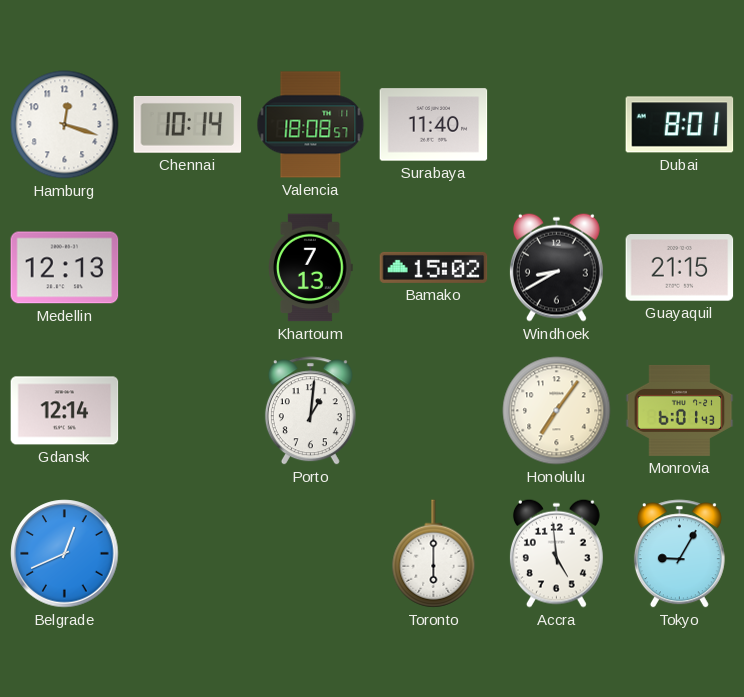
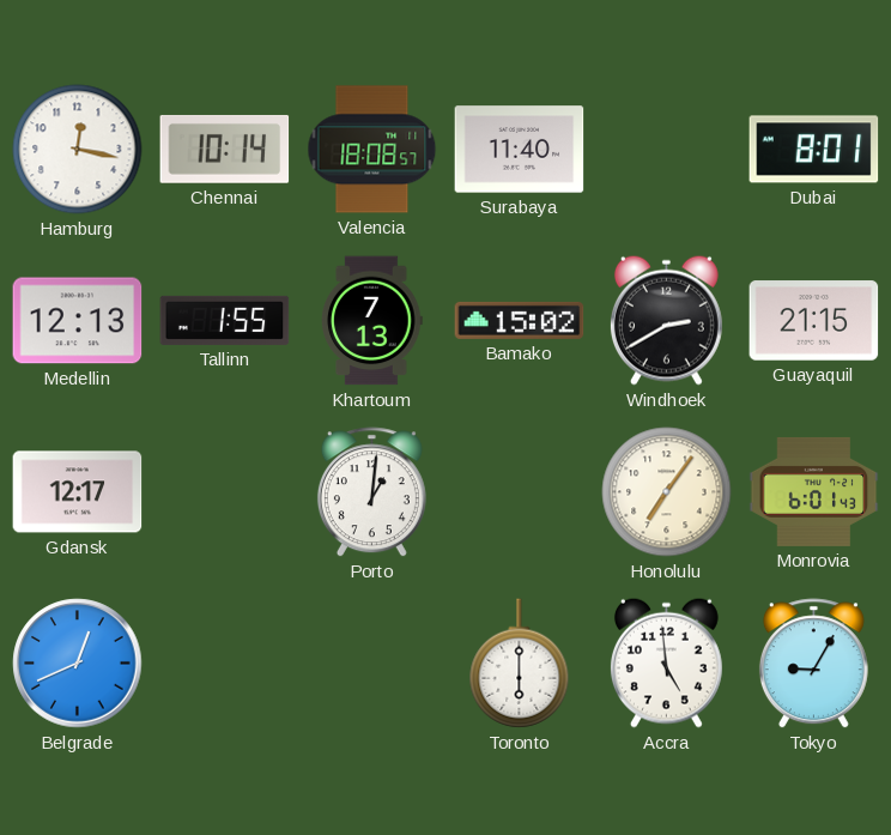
Hamburg: 12:18 -> 12:17 (78, 150)
Tallinn: none -> 1:55 (225, 320)
Windhoek: 8:40 -> 2:40 (666, 320)
Gdansk: 12:14 -> 12:17 (78, 492)
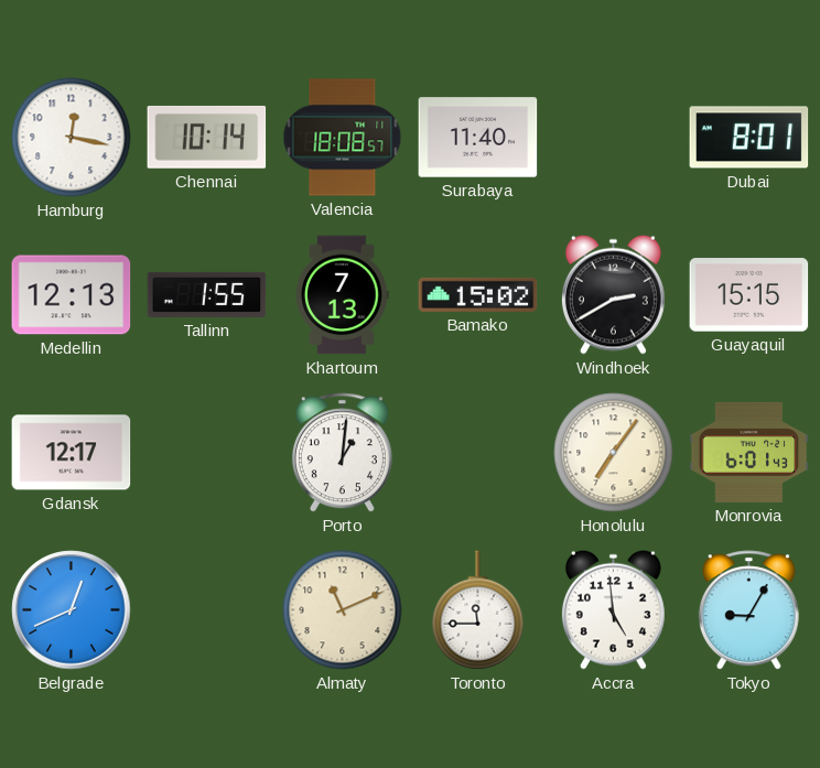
Guayaquil: 21:15 -> 15:15 (749, 295)
Almaty: none -> 11:11 (343, 610)
Toronto: 6:00 -> 11:45 (478, 610)
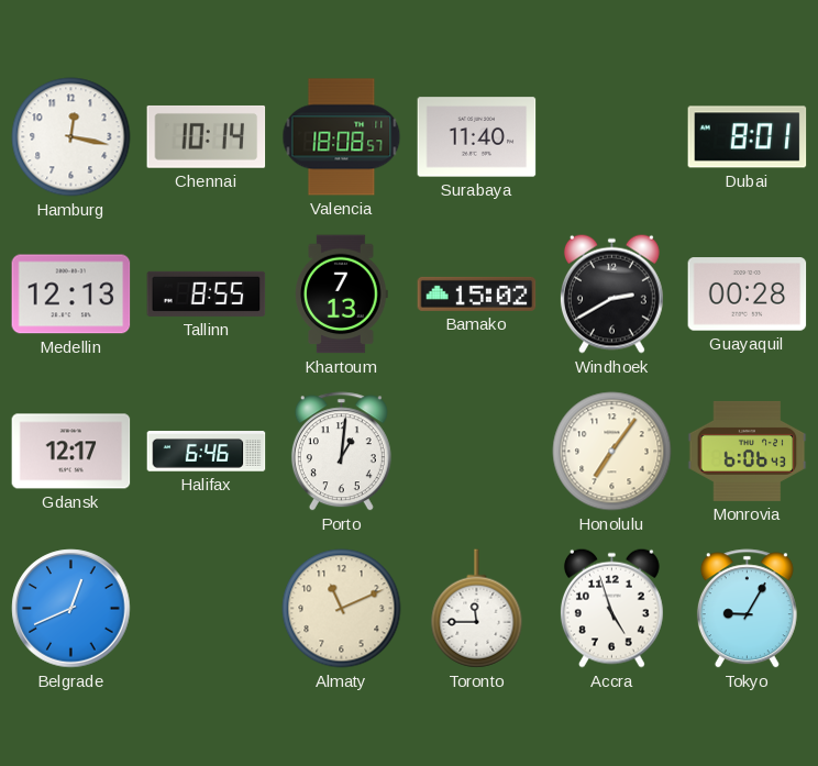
Tallinn: 1:55 -> 8:55 (207, 293)
Guayaquil: 15:15 -> 00:28 (748, 295)
Halifax: none -> 6:46 (207, 452)
Monrovia: 6:01 -> 6:06 (748, 451)
Accra: 4:59 -> 4:57 (611, 608)
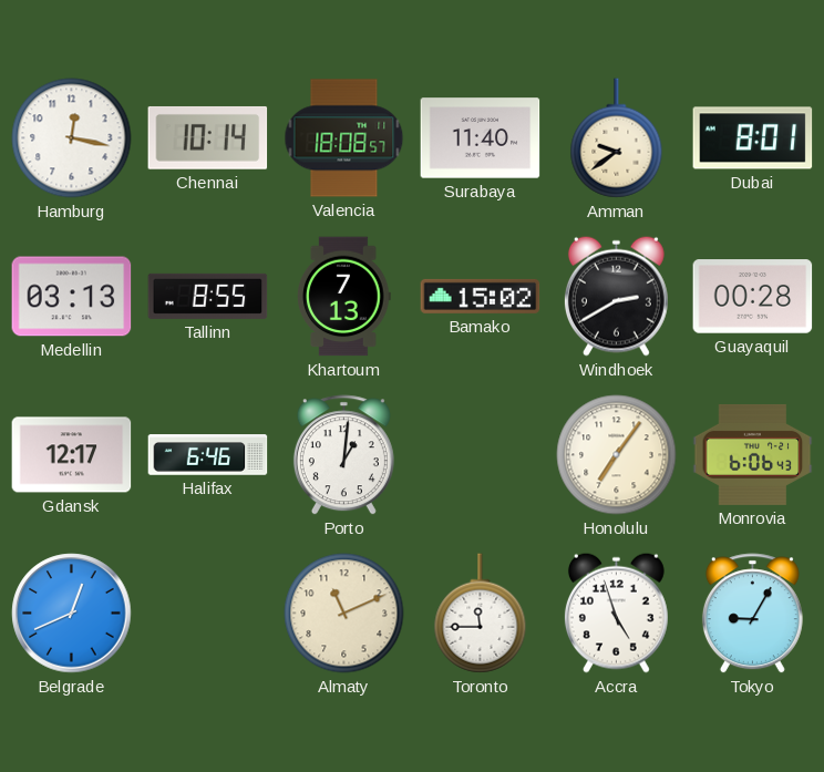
Amman: none -> 9:39 (617, 138)
Medellin: 12:13 -> 03:13 (72, 297)
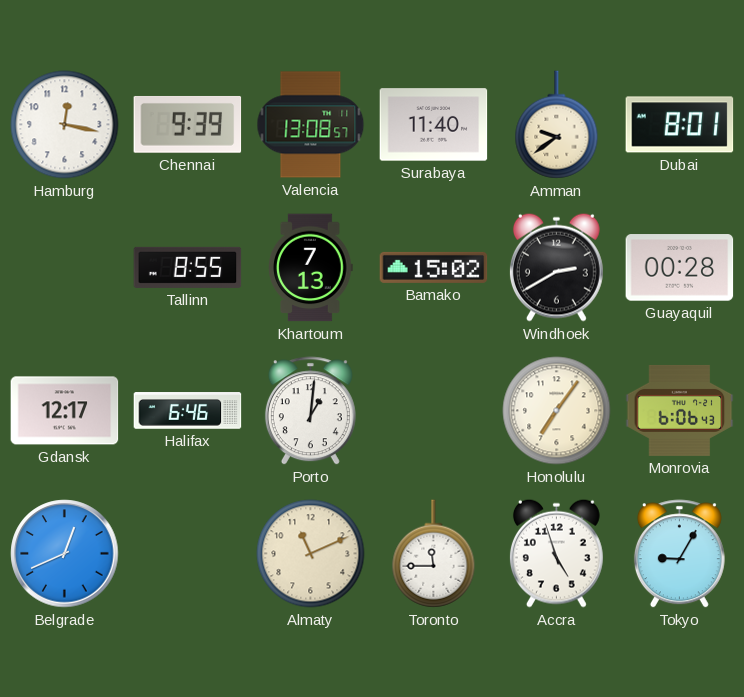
Chennai: 10:14 -> 9:39 (188, 124)
Valencia: 18:08 -> 13:08 (311, 125)
Medellin: 03:13 -> none (72, 297)
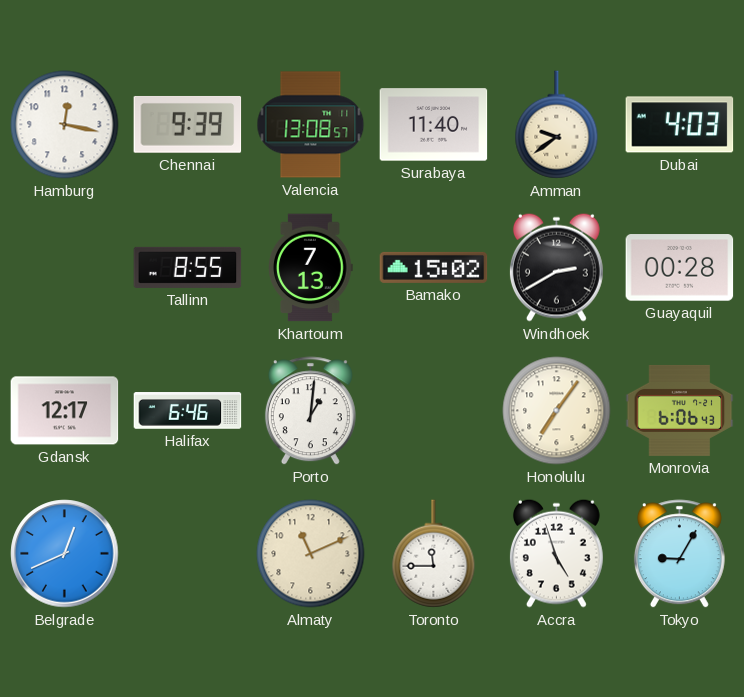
Dubai: 8:01 -> 4:03 (680, 125)
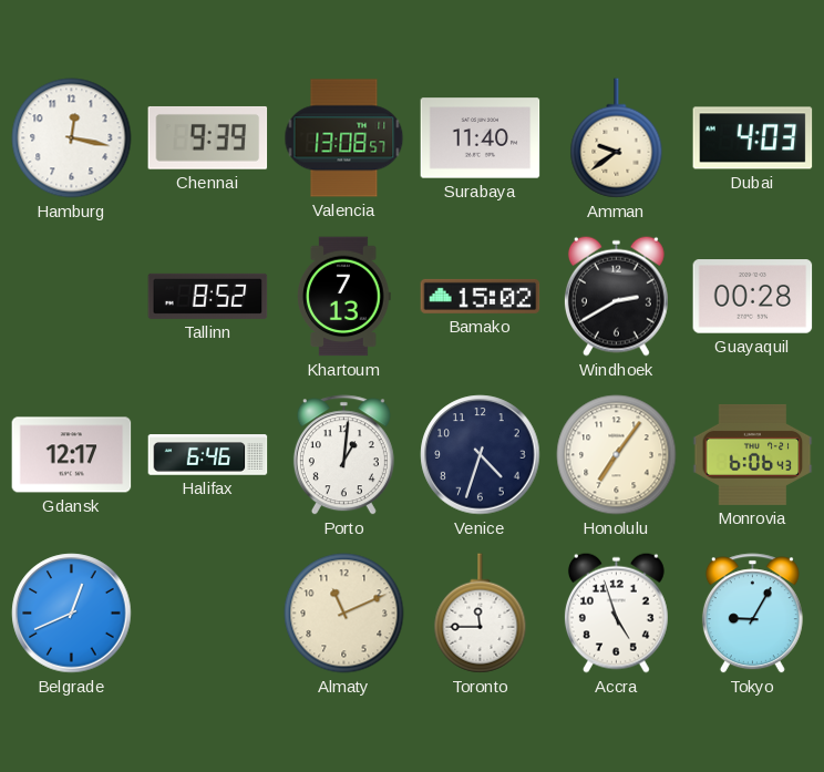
Tallinn: 8:55 -> 8:52 (208, 296)
Venice: none -> 4:33 (481, 455)
